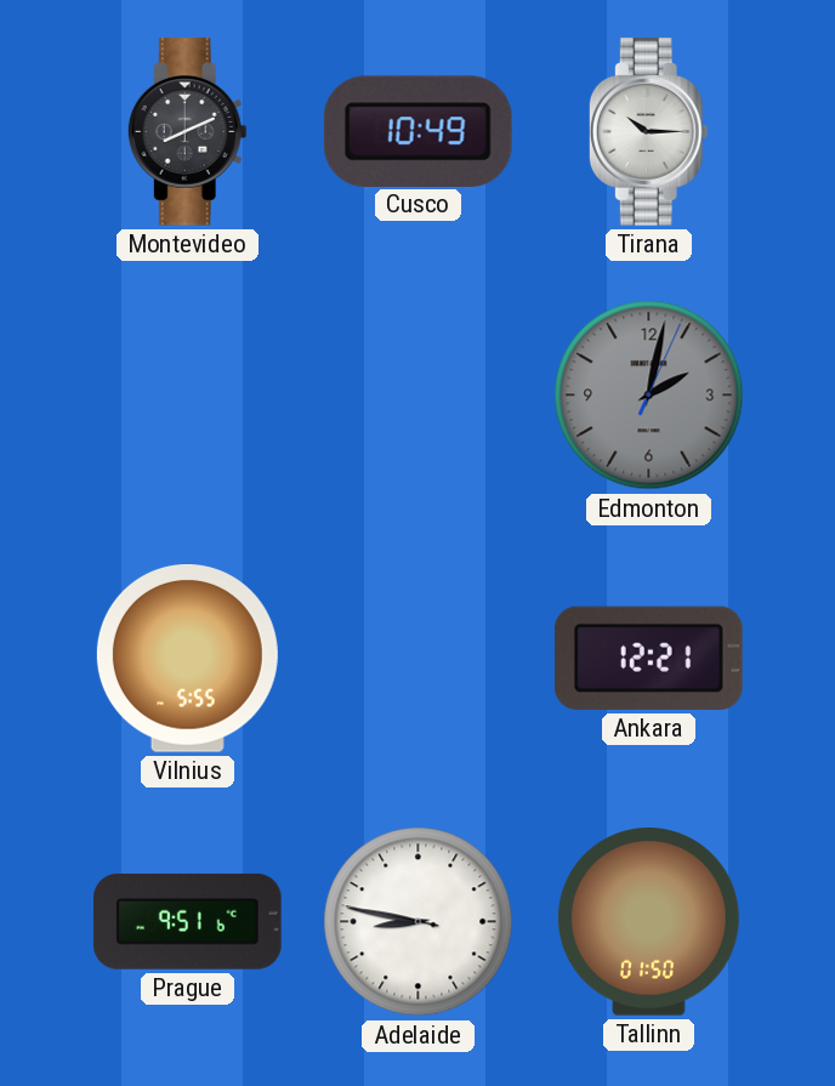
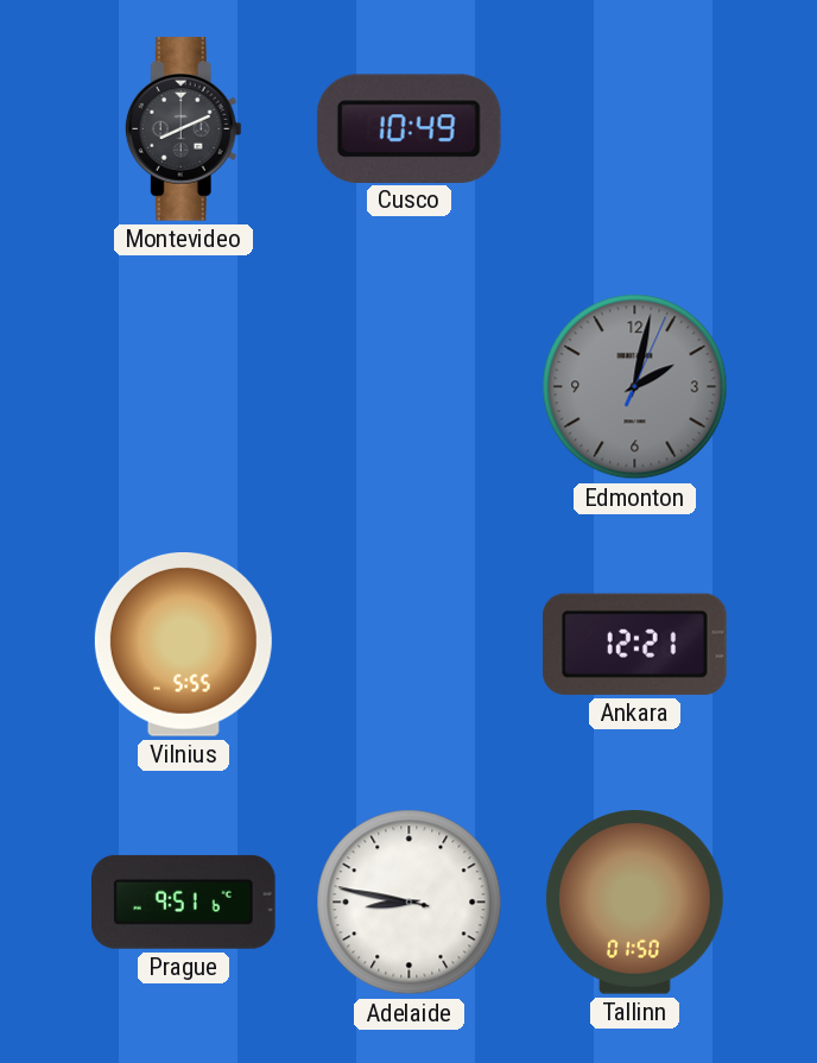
Tirana: 10:15 -> none (648, 132)
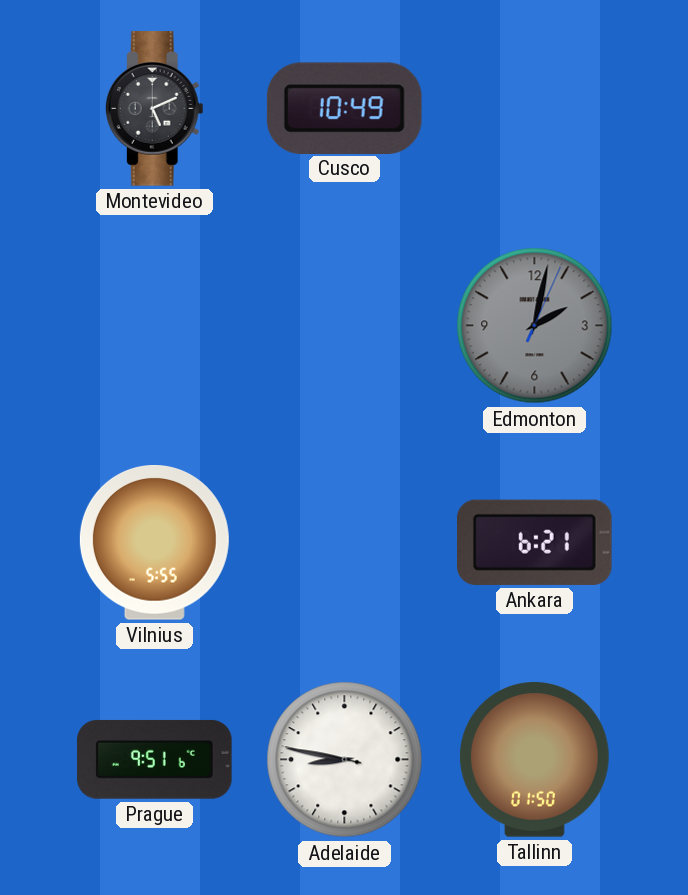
Montevideo: 8:11 -> 5:11 (154, 109)
Ankara: 12:21 -> 6:21 (534, 542)
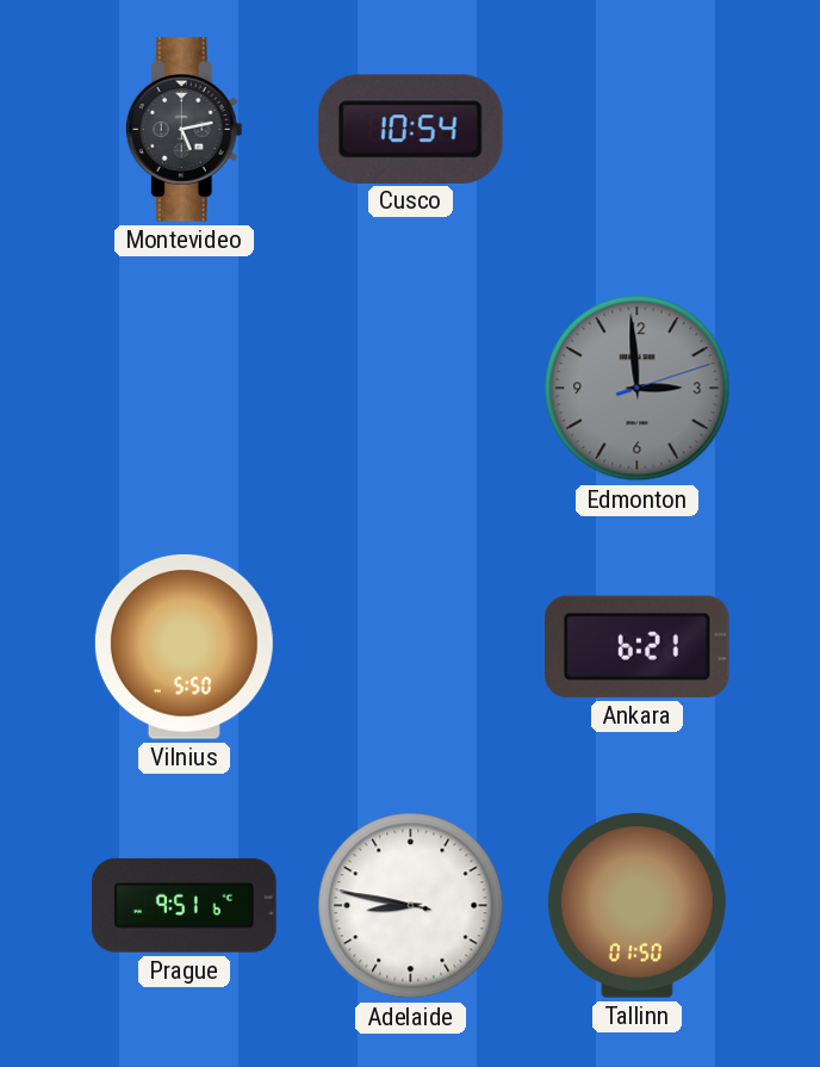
Montevideo: 5:11 -> 5:13 (184, 130)
Cusco: 10:49 -> 10:54 (410, 129)
Edmonton: 2:02 -> 2:59 (638, 389)
Vilnius: 5:55 -> 5:50 (184, 647)
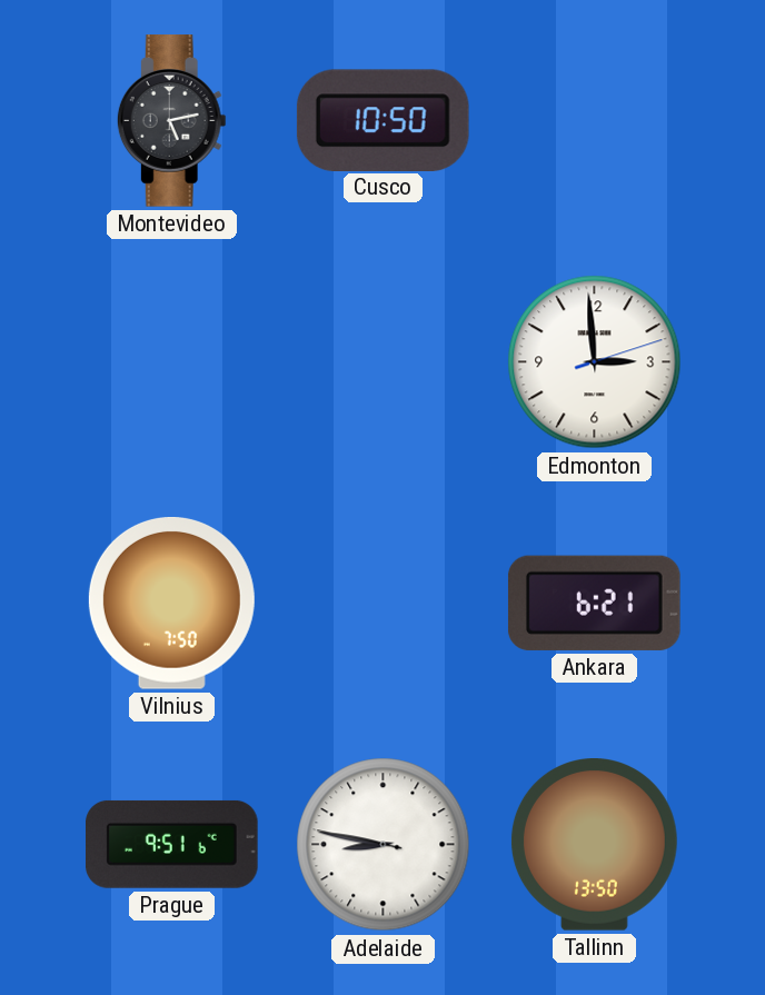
Cusco: 10:54 -> 10:50 (383, 120)
Edmonton dial: grey -> white (595, 362)
Vilnius: 5:50 -> 7:50 (171, 604)
Tallinn: 01:50 -> 13:50 (594, 845)
